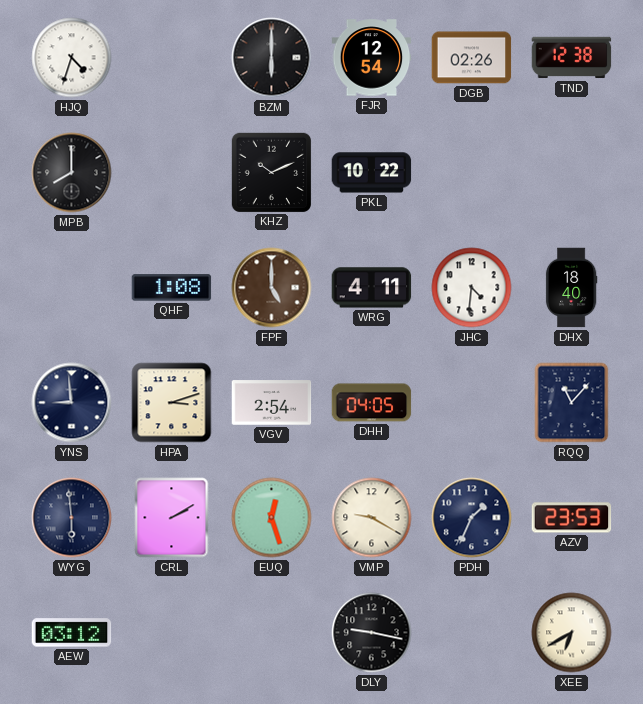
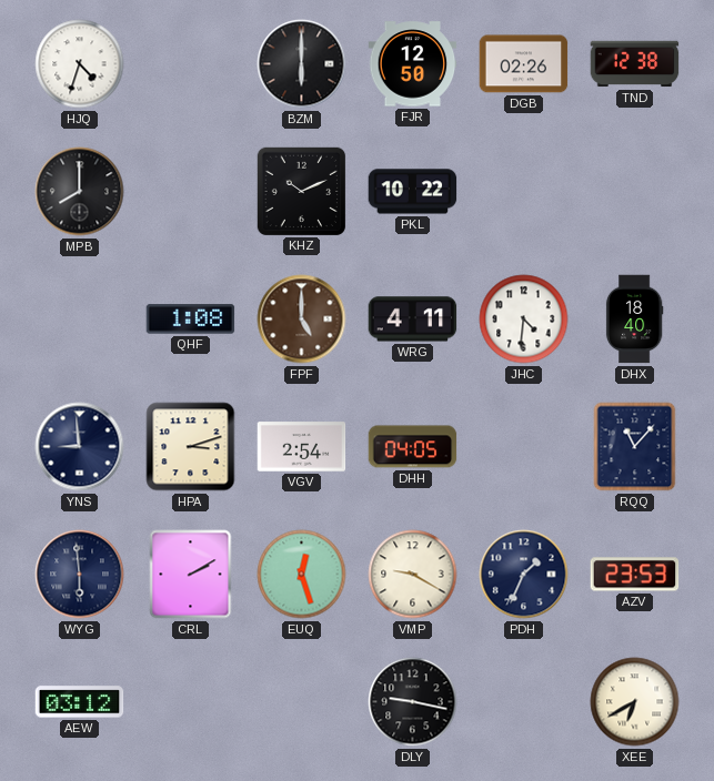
FJR: 12:54 -> 12:50 (413, 64)
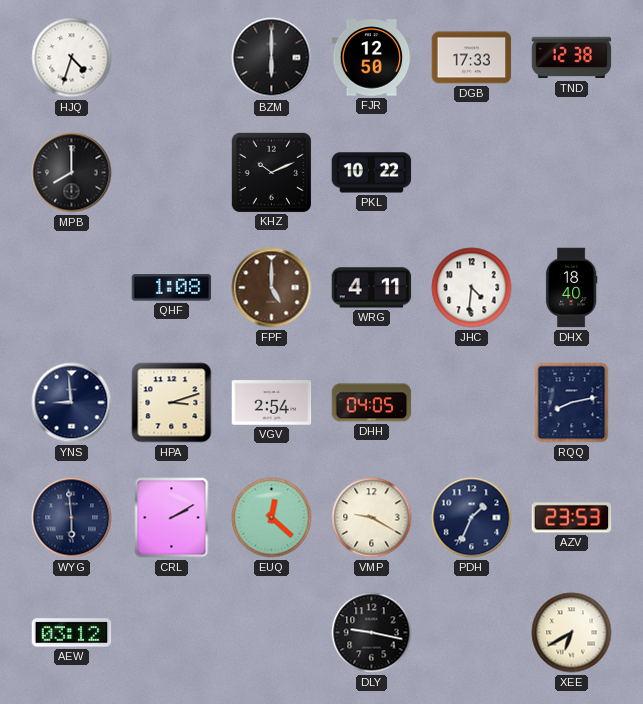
DGB: 02:26 -> 17:33 (472, 58)
RQQ: 11:07 -> 8:13 (572, 403)
EUQ: 12:27 -> 12:22 (272, 518)
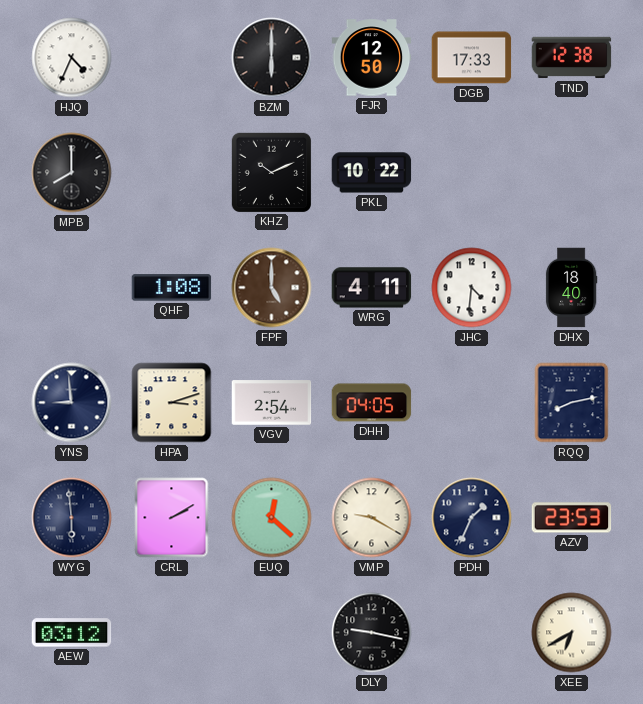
HJQ: 4:33 -> 4:34 (72, 58)
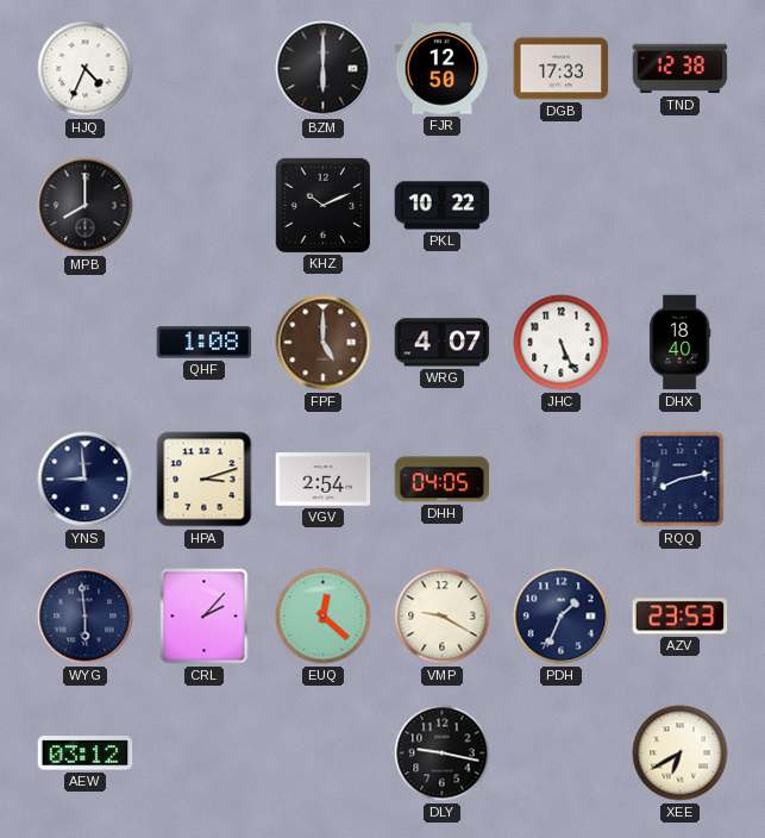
WRG: 4:11 -> 4:07 (443, 343)
JHC: 4:31 -> 5:26 (562, 343)
CRL: 2:10 -> 2:07 (205, 617)
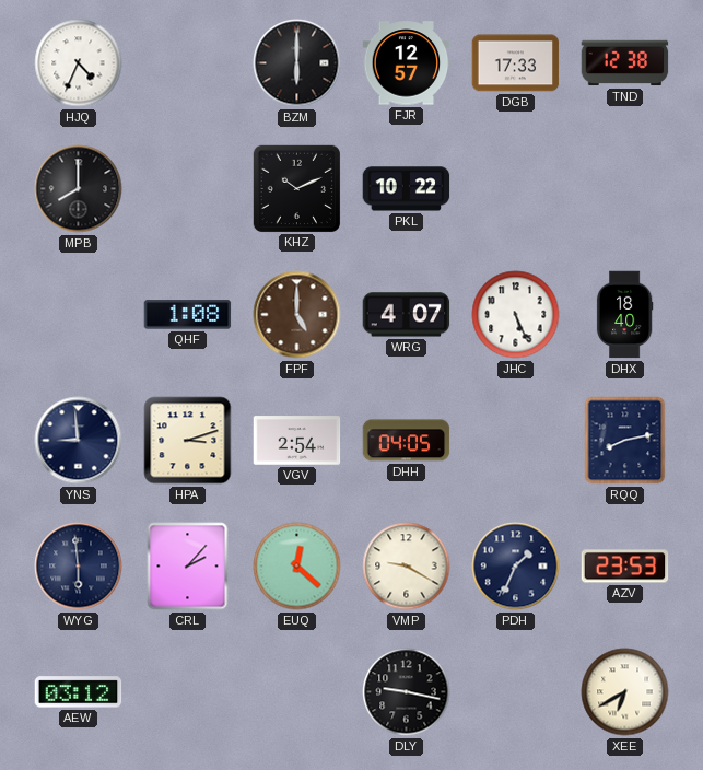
FJR: 12:50 -> 12:57 (407, 63)
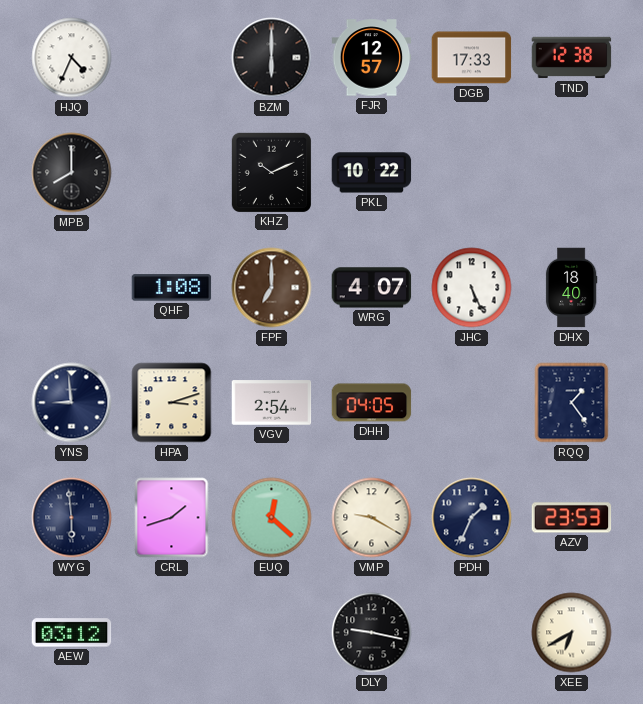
FPF: 5:00 -> 7:00 (272, 288)
RQQ: 8:13 -> 1:24 (572, 403)
CRL: 2:07 -> 1:42 (172, 518)
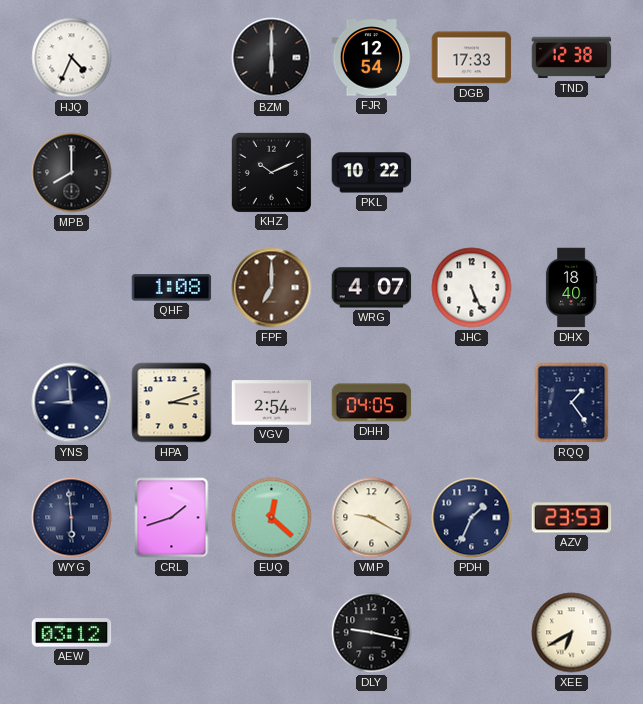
FJR: 12:57 -> 12:54 (372, 58)
